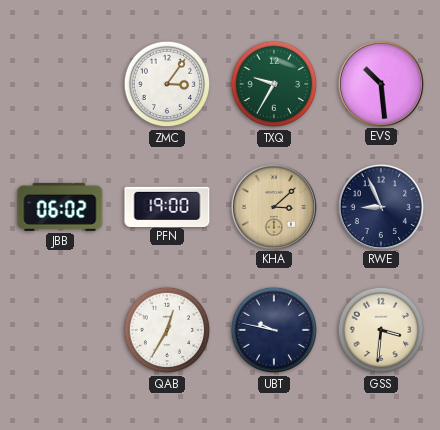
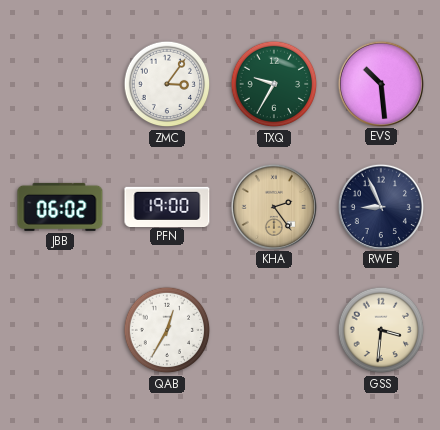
KHA: 3:08 -> 2:24 (273, 206)
UBT: 9:47 -> none (274, 330)
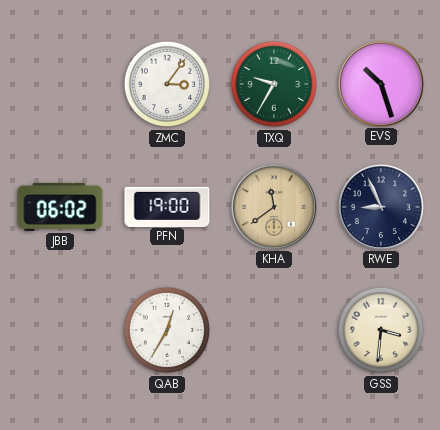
EVS: 10:29 -> 10:27 (380, 83)
KHA: 2:24 -> 11:39 (273, 206)
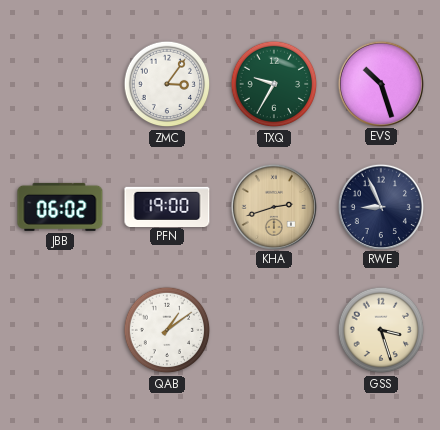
KHA: 11:39 -> 2:42 (273, 206)
QAB: 12:35 -> 1:09 (167, 330)
GSS: 3:31 -> 3:27 (381, 330)
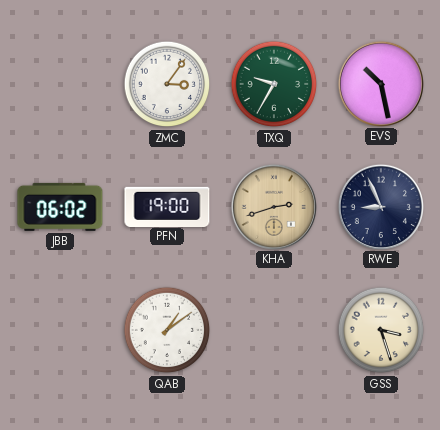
EVS: 10:27 -> 10:28 (380, 83)
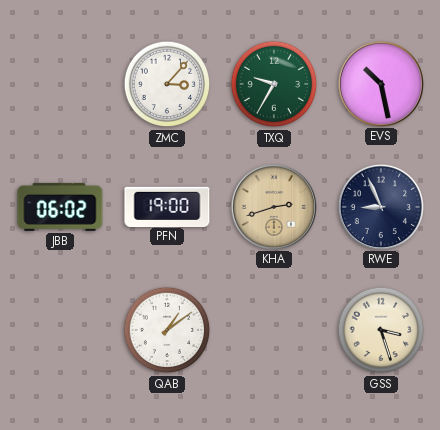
ZMC: 3:06 -> 3:07 (167, 84)
